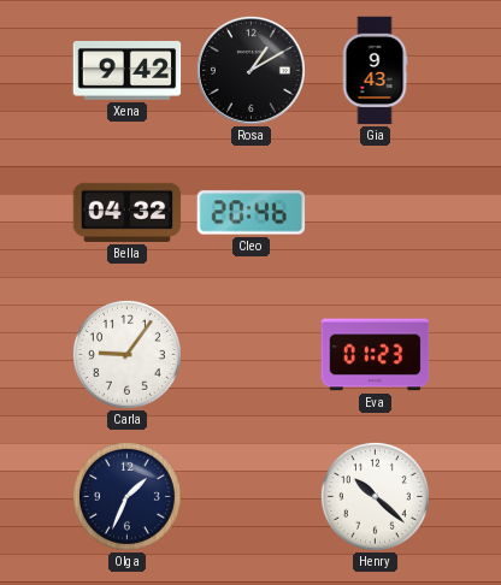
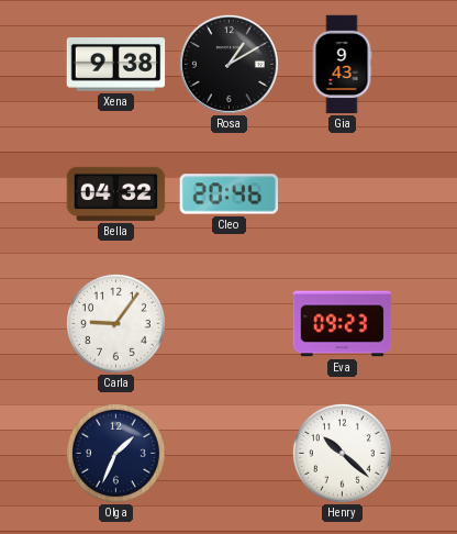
Xena: 9:42 -> 9:38 (116, 65)
Eva: 01:23 -> 09:23 (343, 324)
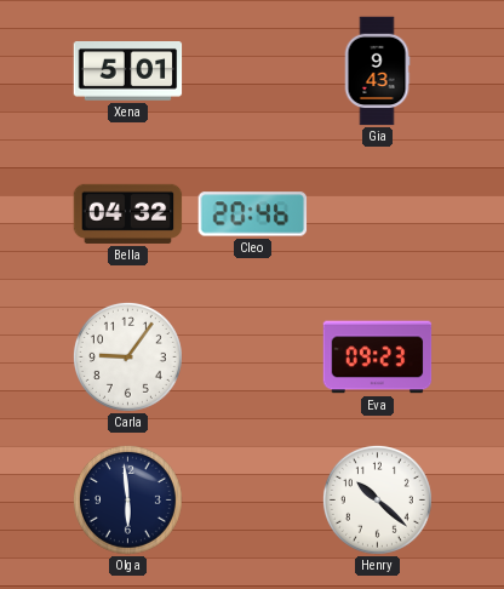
Xena: 9:38 -> 5:01 (128, 72)
Rosa: 1:10 -> none (228, 64)
Olga: 1:34 -> 5:59 (127, 499)
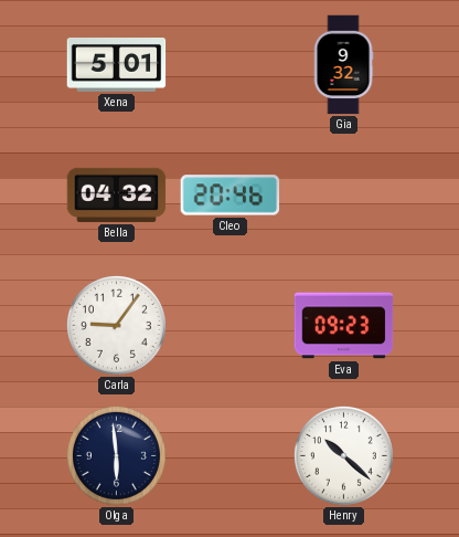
Gia: 9:43 -> 9:32 (343, 65)
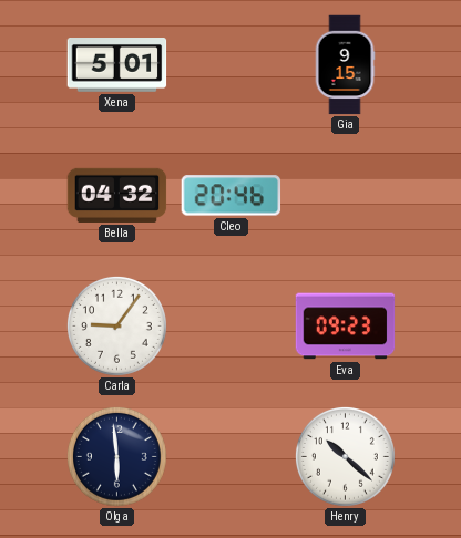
Gia: 9:32 -> 9:15 (345, 65)
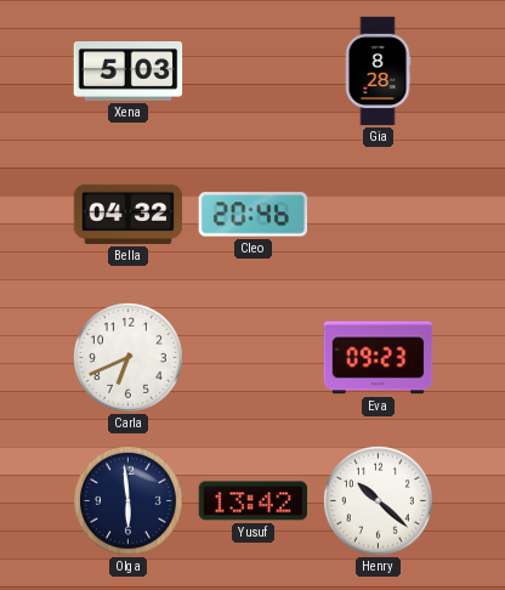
Xena: 5:01 -> 5:03 (129, 72)
Gia: 9:15 -> 8:28 (378, 72)
Carla: 9:06 -> 6:41 (127, 357)
Yusuf: none -> 13:42 (254, 501)
